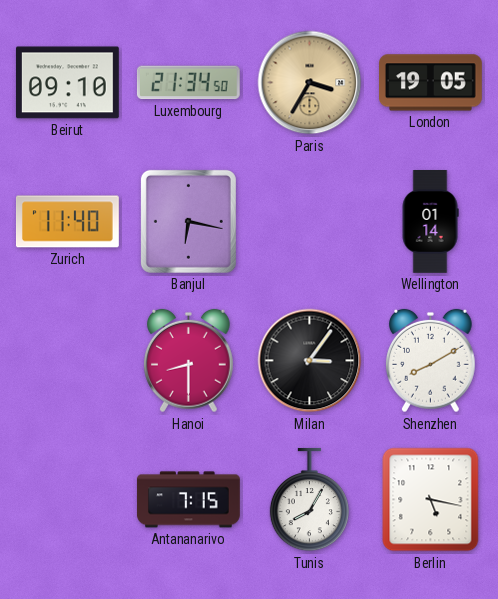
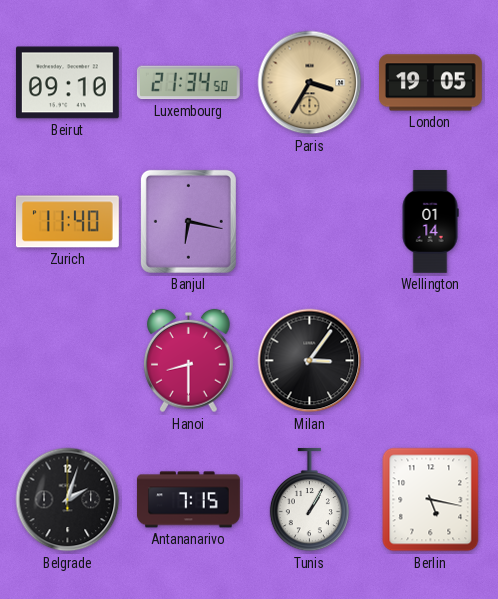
Shenzhen: 8:10 -> none (431, 361)
Belgrade: none -> 2:03 (68, 500)
Tunis: 8:05 -> 1:05 (309, 500)
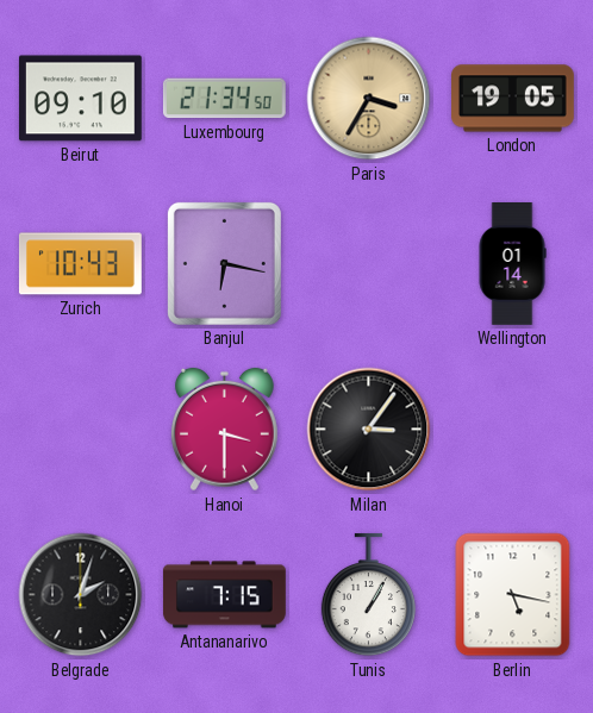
Zurich: 11:40 -> 10:43 (80, 264)
Hanoi: 8:30 -> 3:30 (225, 430)
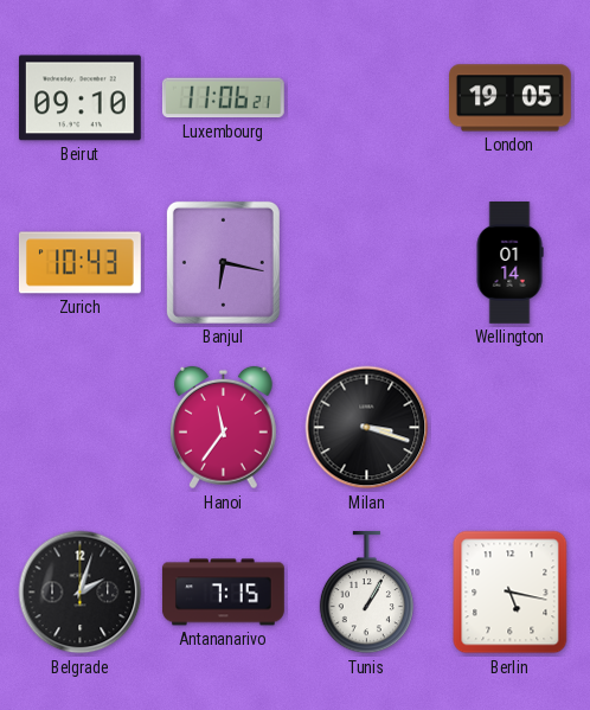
Luxembourg: 21:34 -> 11:06 (223, 98)
Paris: 3:35 -> none (369, 99)
Hanoi: 3:30 -> 11:36 (224, 428)
Milan: 3:06 -> 3:18 (367, 428)
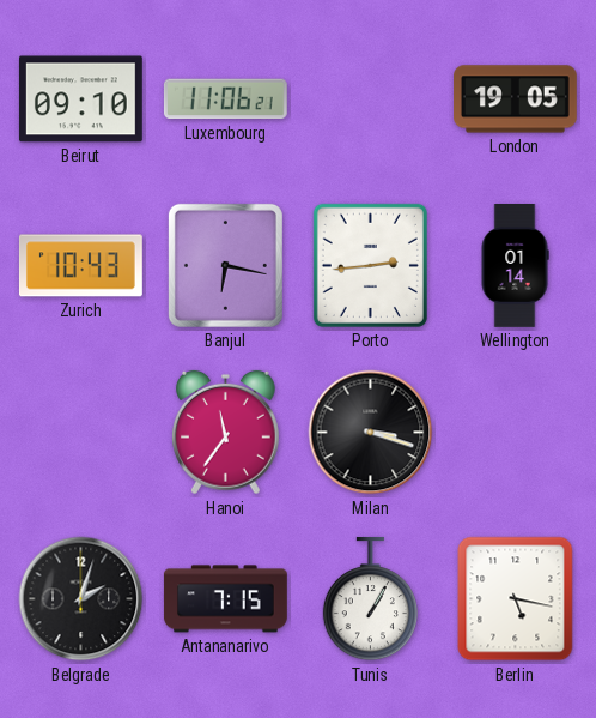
Porto: none -> 2:44 (370, 265)
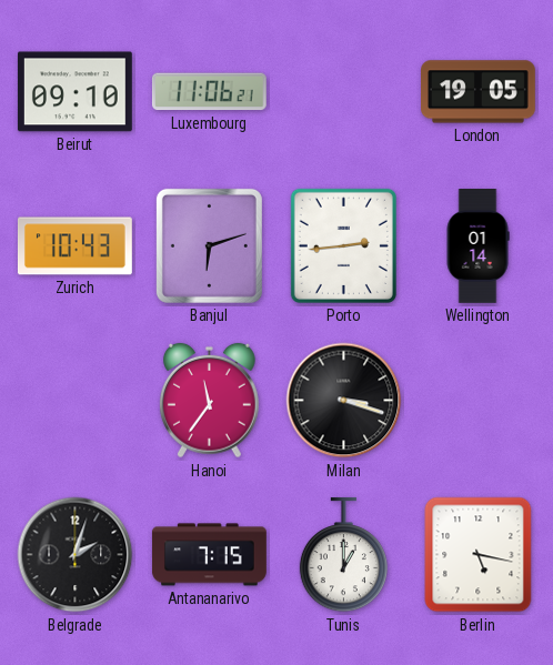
Banjul: 6:17 -> 6:12 (209, 245)
Tunis: 1:05 -> 1:00 (343, 555)
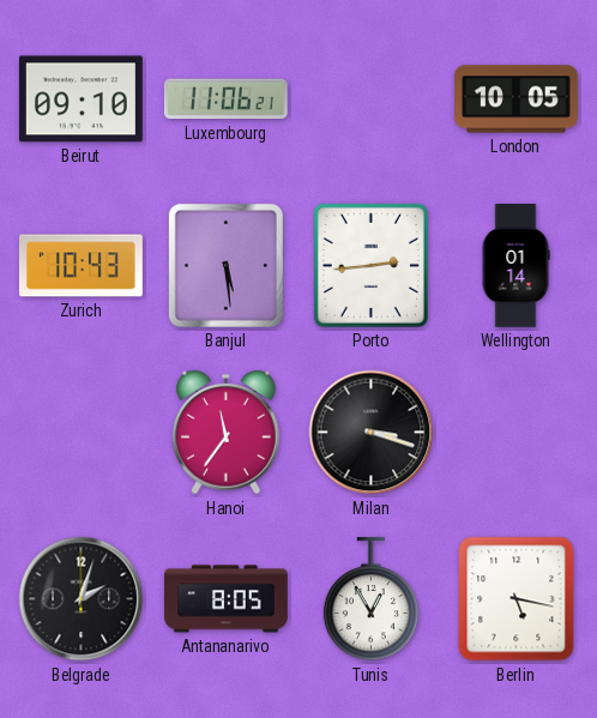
London: 19:05 -> 10:05 (517, 99)
Banjul: 6:12 -> 5:29 (225, 265)
Antananarivo: 7:15 -> 8:05 (225, 599)
Tunis: 1:00 -> 12:55 (370, 599)
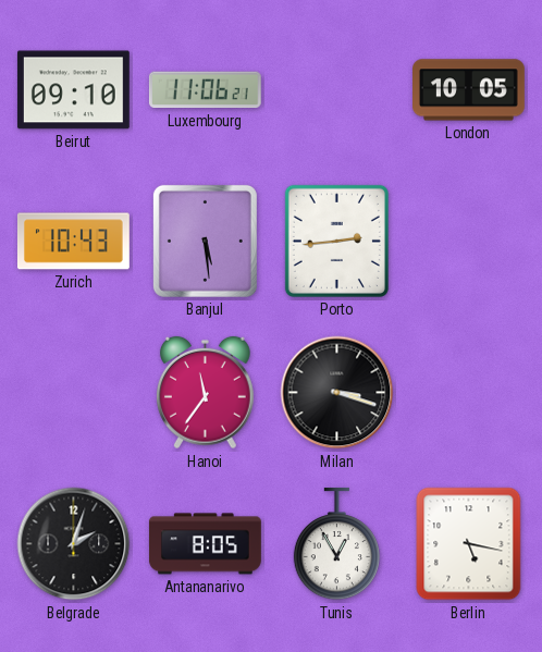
Wellington: 01:14 -> none (515, 266)
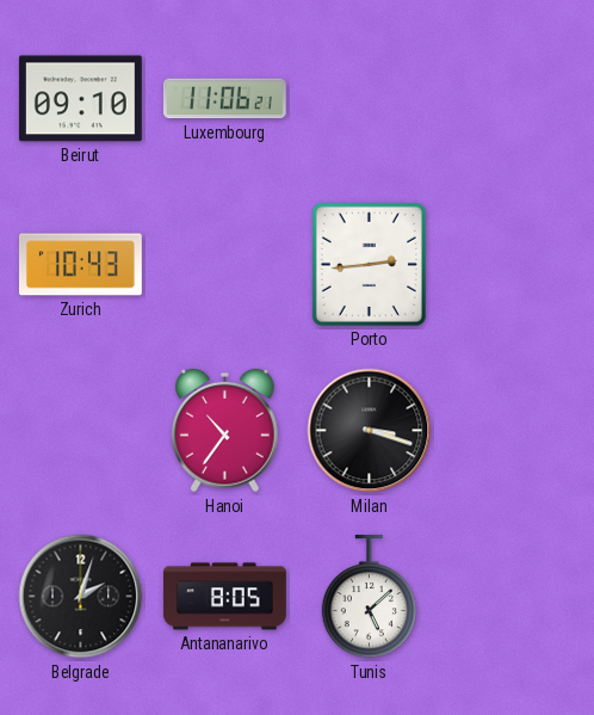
London: 10:05 -> none (469, 90)
Banjul: 5:29 -> none (205, 241)
Hanoi: 11:36 -> 10:36 (225, 431)
Tunis: 12:55 -> 5:08 (369, 597)
Berlin: 5:17 -> none (469, 544)
